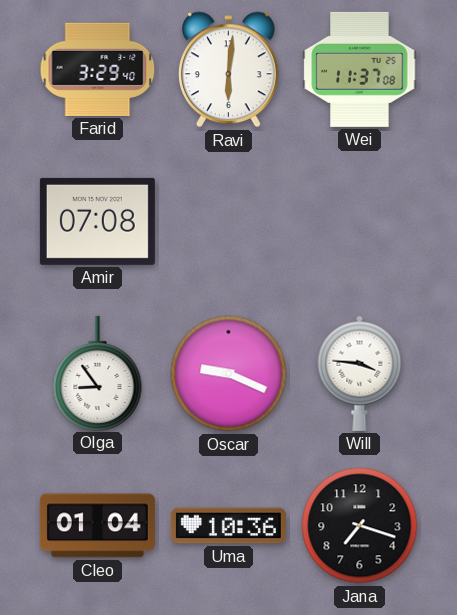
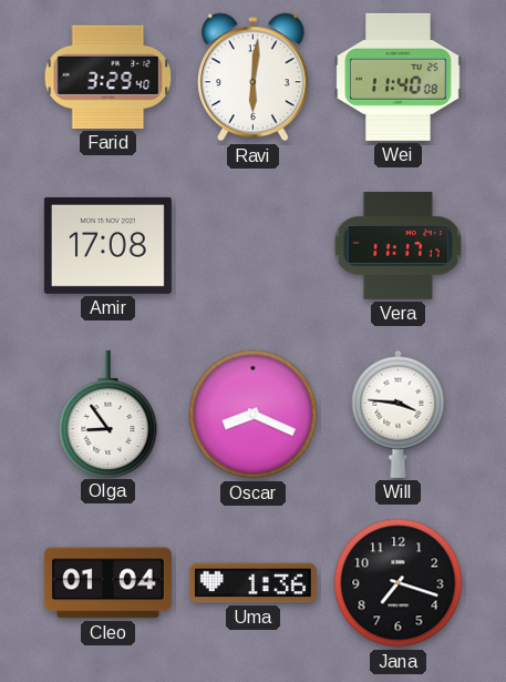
Wei: 11:37 -> 11:40 (399, 77)
Amir: 07:08 -> 17:08 (107, 245)
Vera: none -> 11:17 (397, 245)
Oscar: 9:19 -> 8:19 (254, 415)
Uma: 10:36 -> 1:36 (252, 583)
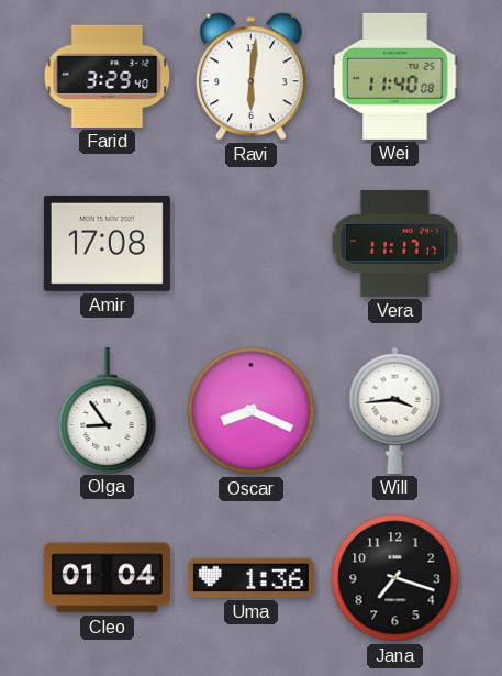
Will: 3:46 -> 3:44 (395, 410)
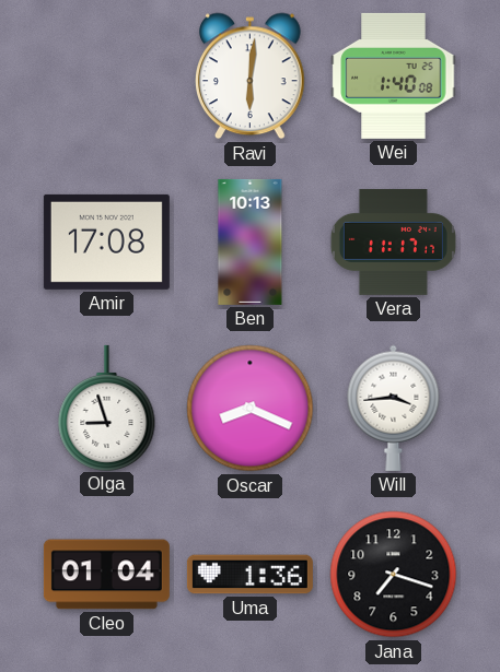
Farid: 3:29 -> none (108, 76)
Wei: 11:40 -> 1:40 (394, 75)
Ben: none -> 10:13 (251, 241)
Olga: 8:54 -> 8:57 (107, 408)
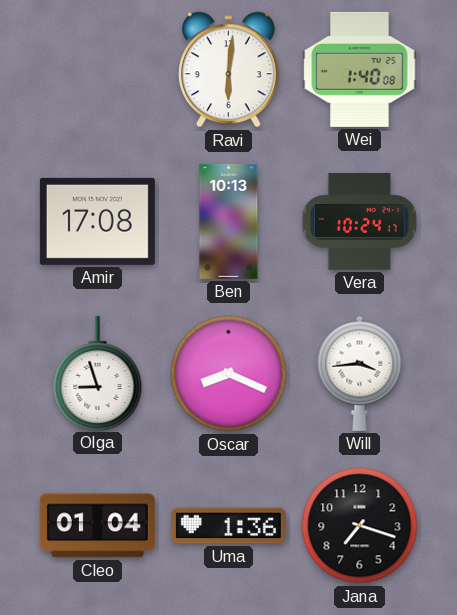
Vera: 11:17 -> 10:24 (359, 221)
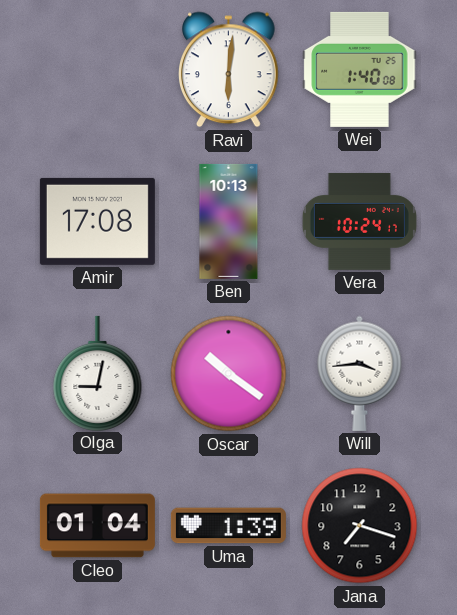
Olga: 8:57 -> 9:02 (98, 373)
Oscar: 8:19 -> 10:21 (229, 374)
Uma: 1:36 -> 1:39 (228, 526)
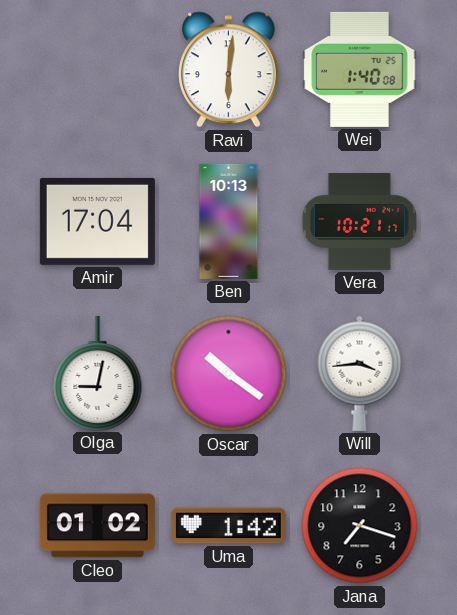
Amir: 17:08 -> 17:04 (97, 221)
Vera: 10:24 -> 10:21 (359, 221)
Cleo: 01:04 -> 01:02 (97, 526)
Uma: 1:39 -> 1:42 (228, 526)
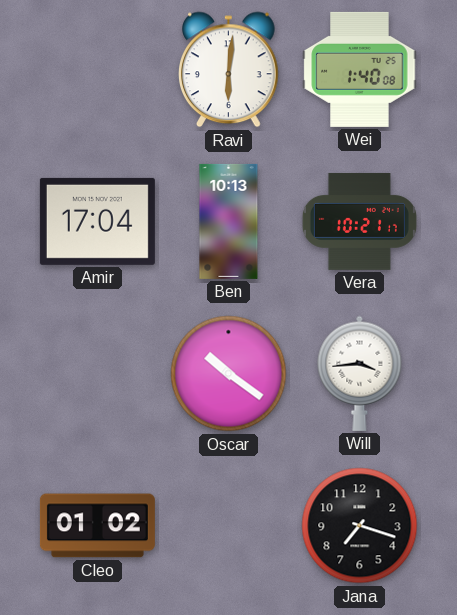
Olga: 9:02 -> none (98, 373)
Uma: 1:42 -> none (228, 526)
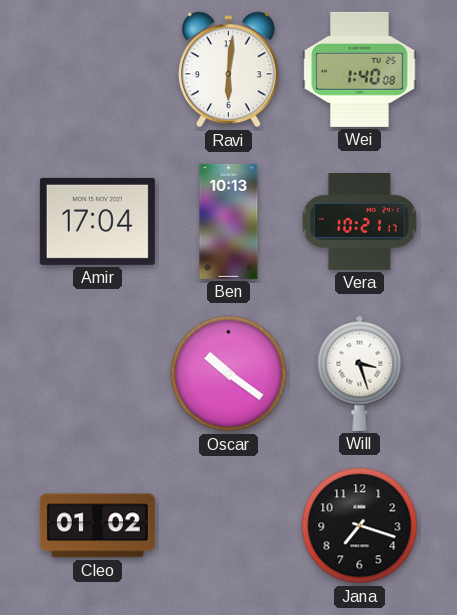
Will: 3:44 -> 3:27 (360, 373)
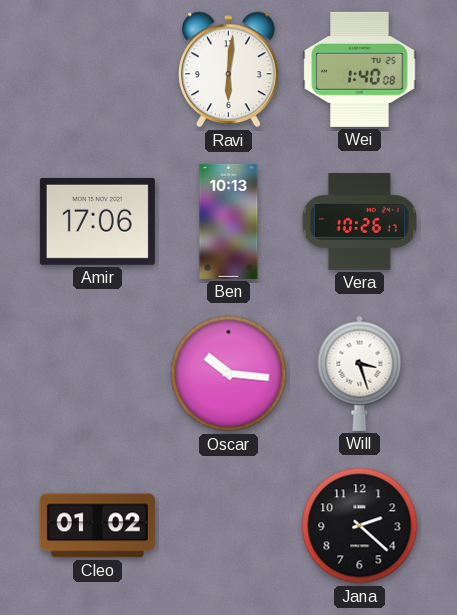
Amir: 17:04 -> 17:06 (97, 221)
Vera: 10:21 -> 10:26 (359, 221)
Oscar: 10:21 -> 10:16 (229, 374)
Jana: 7:18 -> 2:22 (360, 526)
